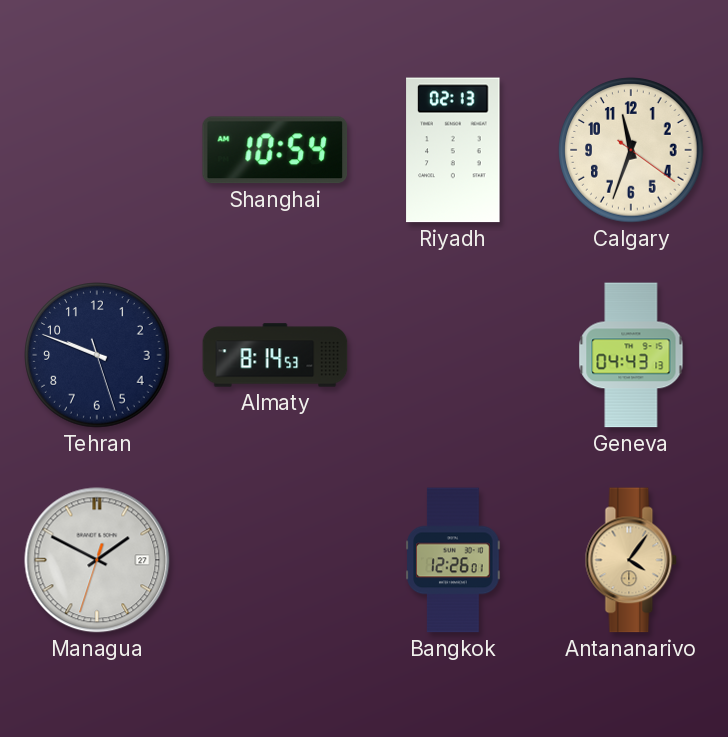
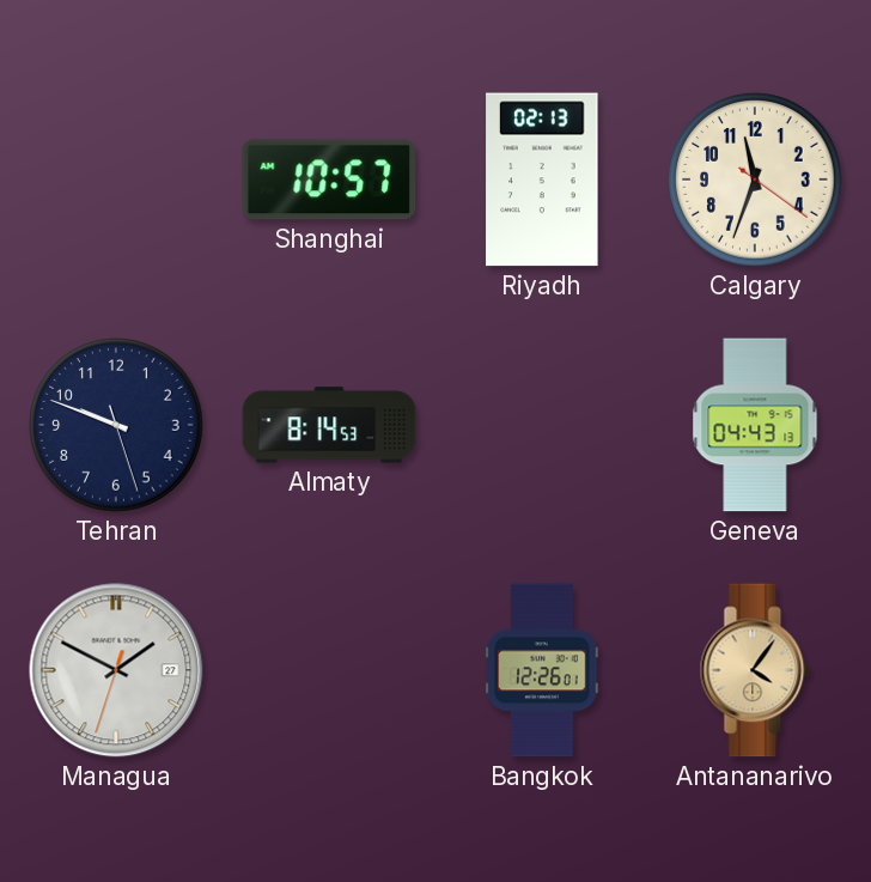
Shanghai: 10:54 -> 10:57 (329, 180)
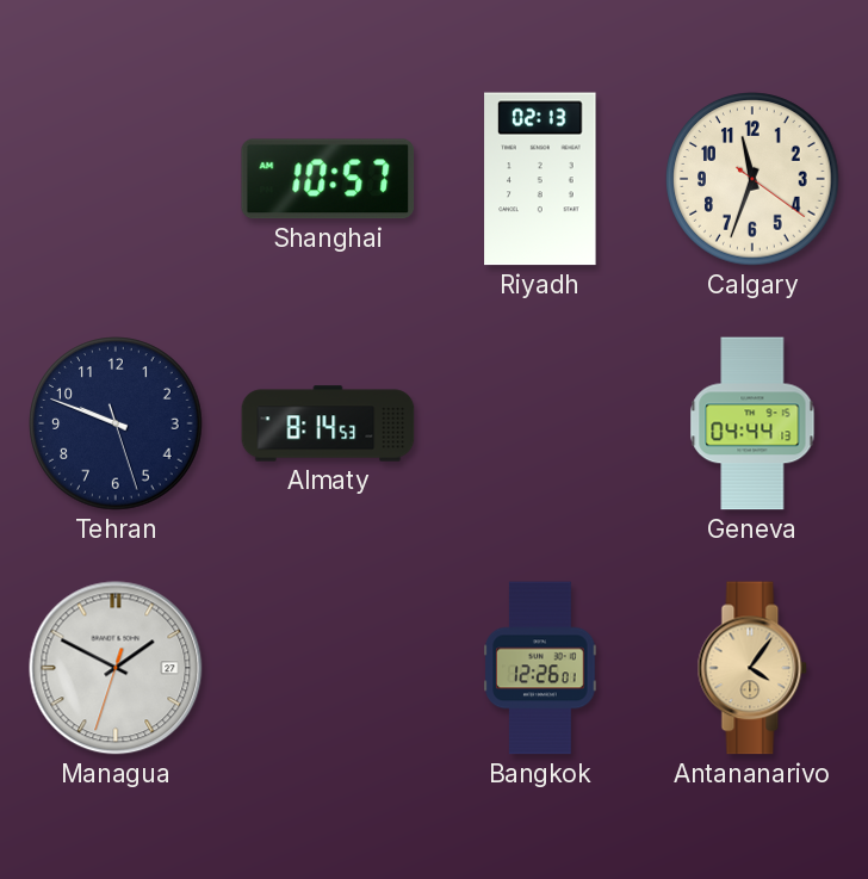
Geneva: 04:43 -> 04:44 (752, 423)
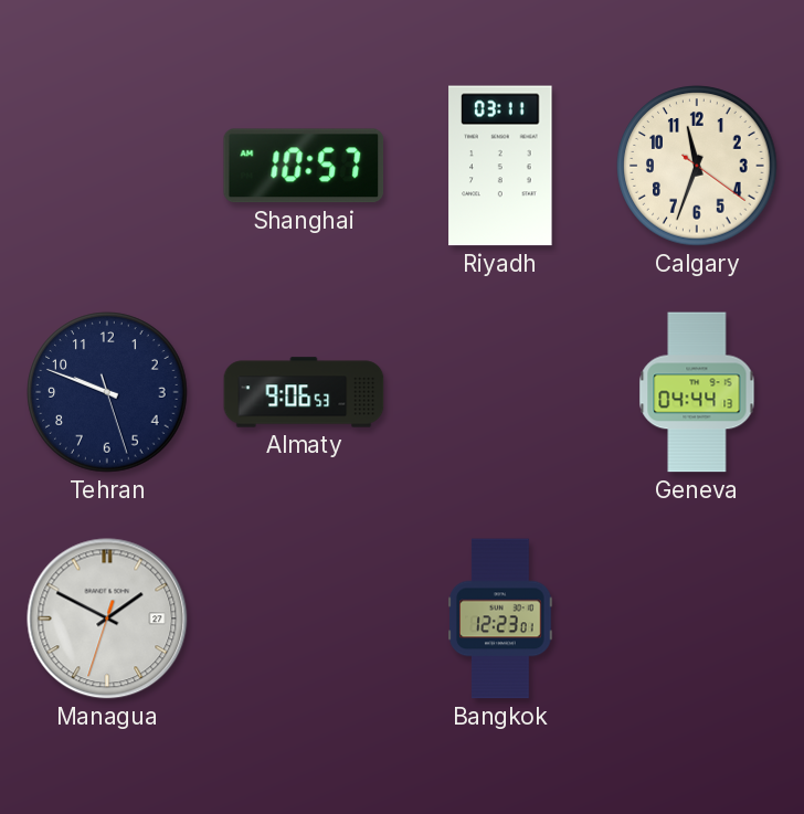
Riyadh: 02:13 -> 03:11 (500, 166)
Almaty: 8:14 -> 9:06 (304, 392)
Bangkok: 12:26 -> 12:23 (500, 619)
Antananarivo: 4:06 -> none (752, 668)
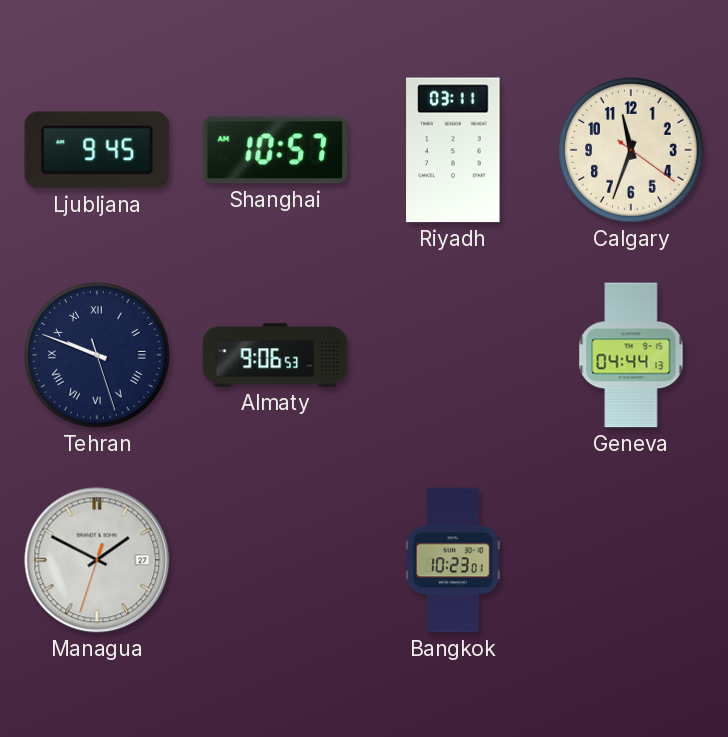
Ljubljana: none -> 9:45 (97, 150)
Tehran numerals: Arabic -> Roman (97, 355)
Bangkok: 12:23 -> 10:23 (453, 560)
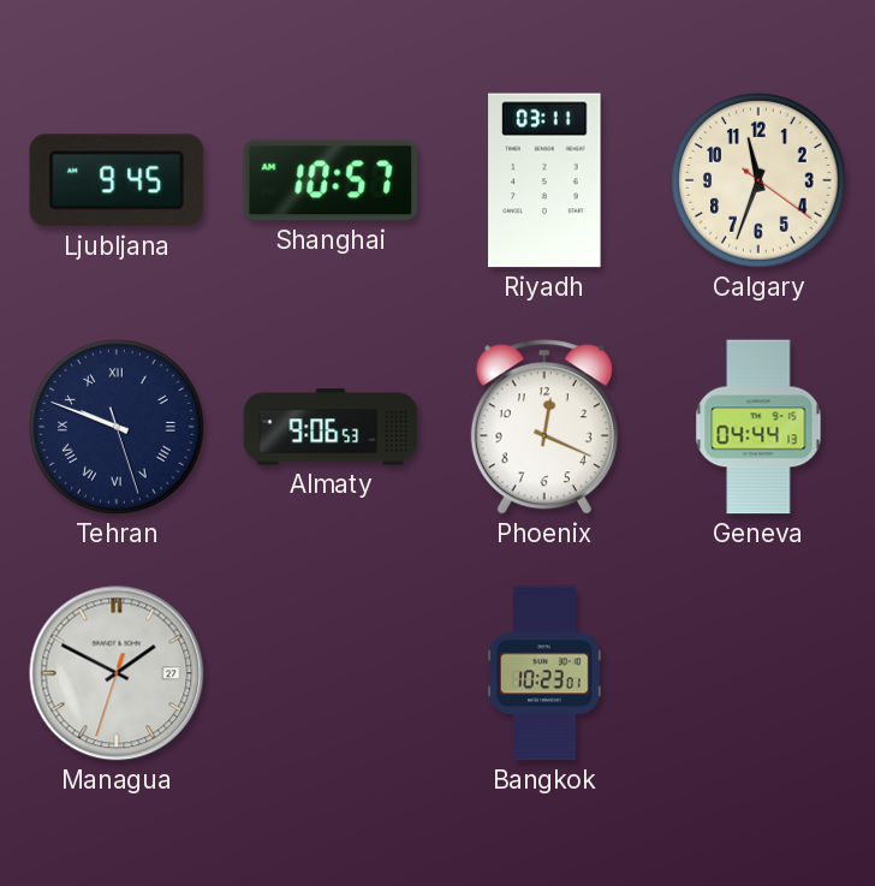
Phoenix: none -> 12:19 (544, 427)
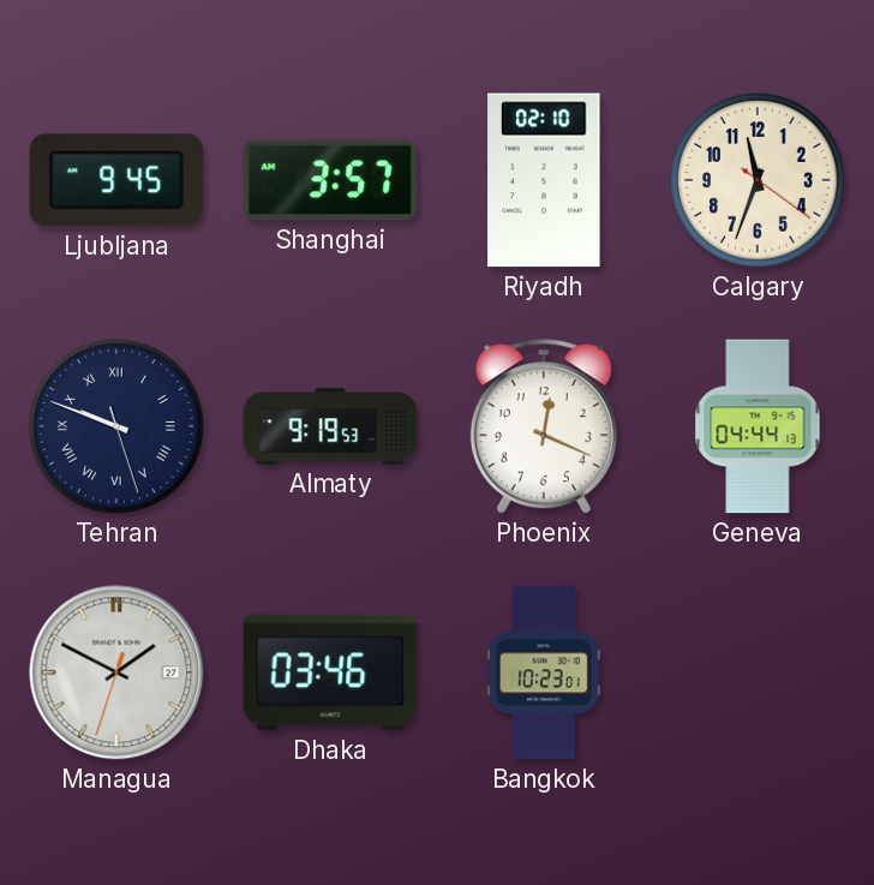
Shanghai: 10:57 -> 3:57 (330, 180)
Riyadh: 03:11 -> 02:10 (544, 180)
Almaty: 9:06 -> 9:19 (330, 426)
Dhaka: none -> 03:46 (330, 672)
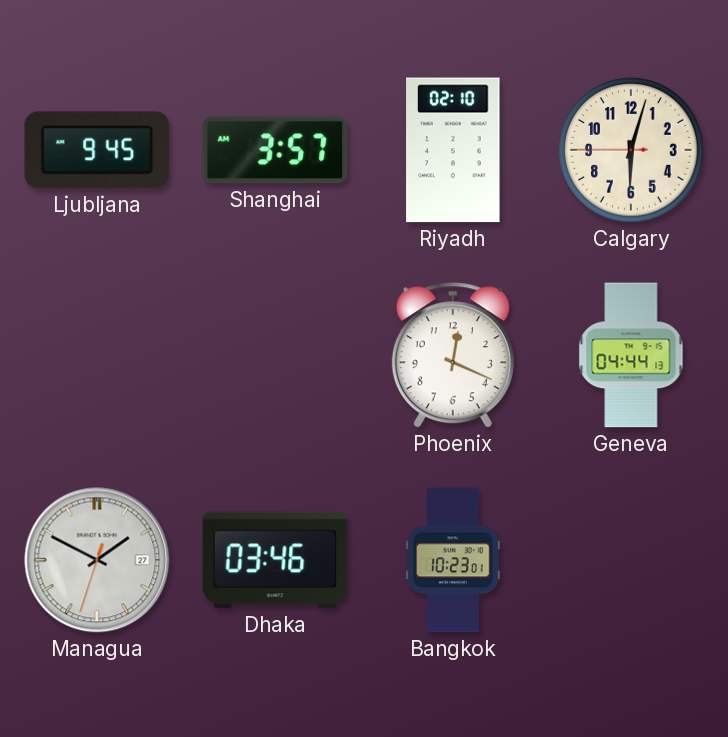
Calgary: 11:33 -> 6:02 (631, 150)
Tehran: 9:48 -> none (116, 426)
Almaty: 9:19 -> none (330, 426)
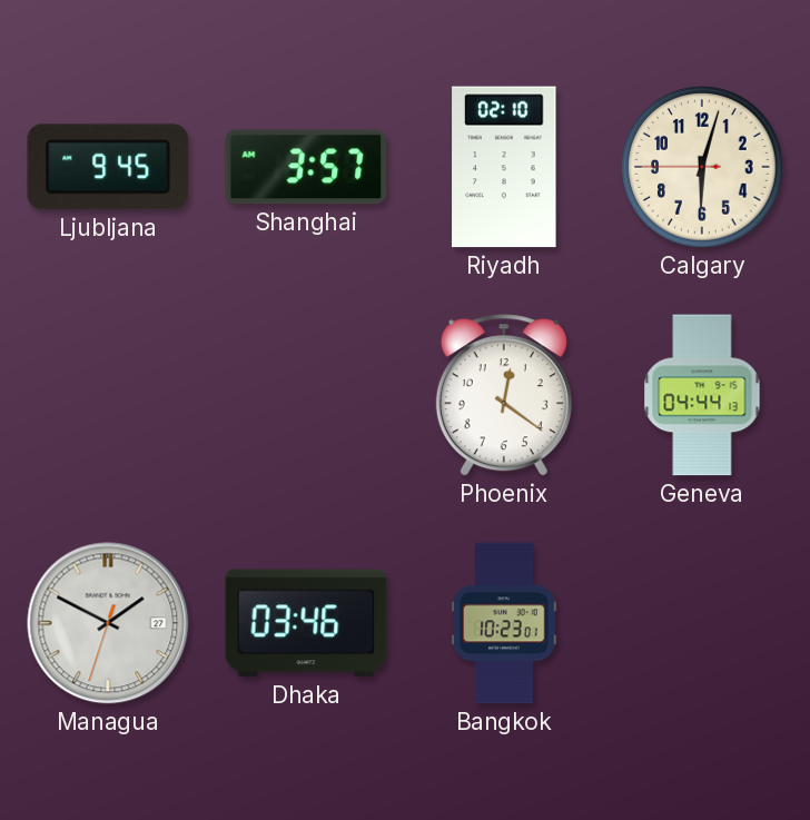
Phoenix: 12:19 -> 12:21 (504, 395)
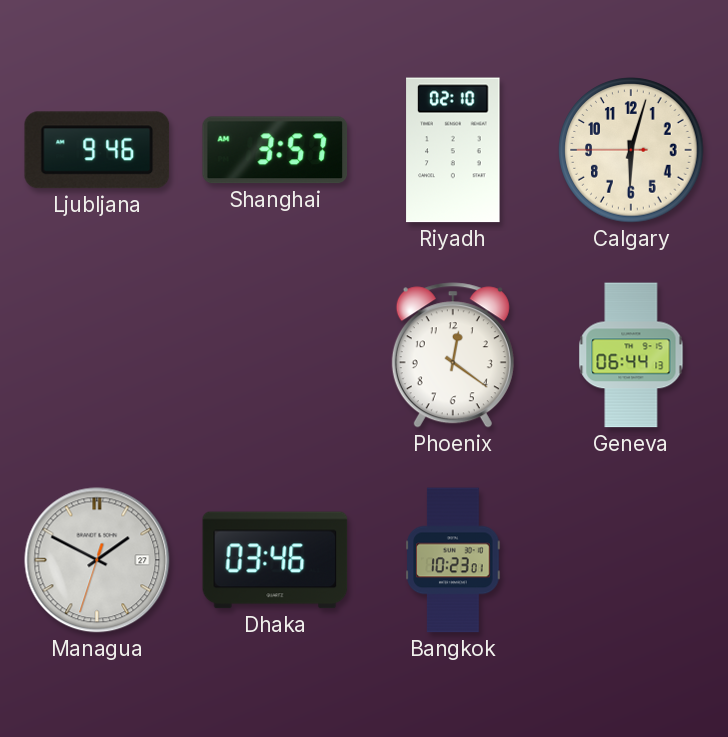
Ljubljana: 9:45 -> 9:46 (97, 150)
Geneva: 04:44 -> 06:44 (631, 355)
